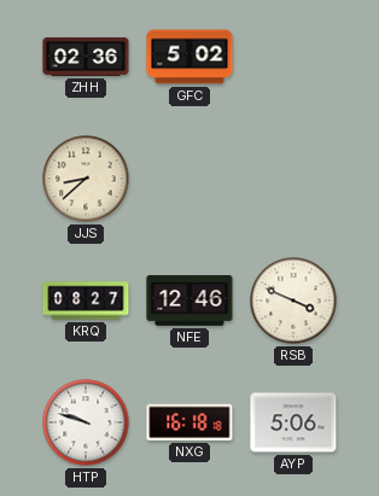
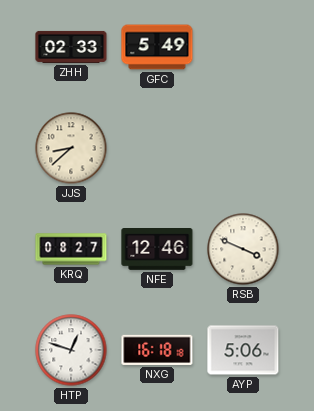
ZHH: 02:36 -> 02:33 (71, 47)
GFC: 5:02 -> 5:49 (157, 47)
HTP: 9:48 -> 12:48 (71, 350)
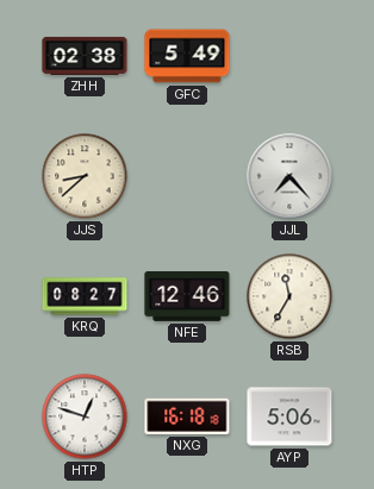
ZHH: 02:33 -> 02:38 (85, 56)
JJL: none -> 7:23 (289, 176)
RSB: 3:49 -> 11:35 (289, 296)
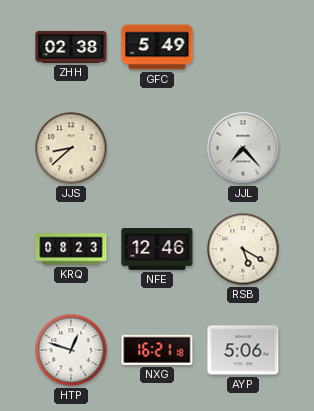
KRQ: 08:27 -> 08:23 (71, 249)
RSB: 11:35 -> 5:20 (243, 249)
NXG: 16:18 -> 16:21 (157, 350)
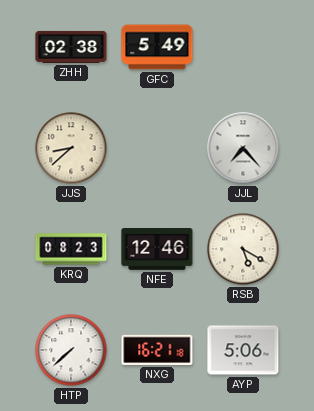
HTP: 12:48 -> 7:38 (71, 350)
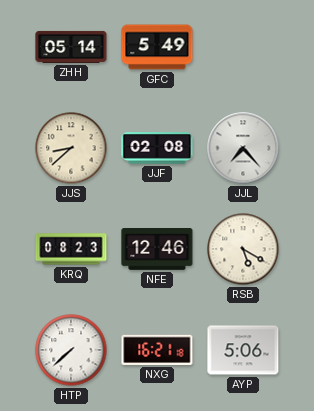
ZHH: 02:38 -> 05:14 (71, 47)
JJF: none -> 02:08 (157, 149)
